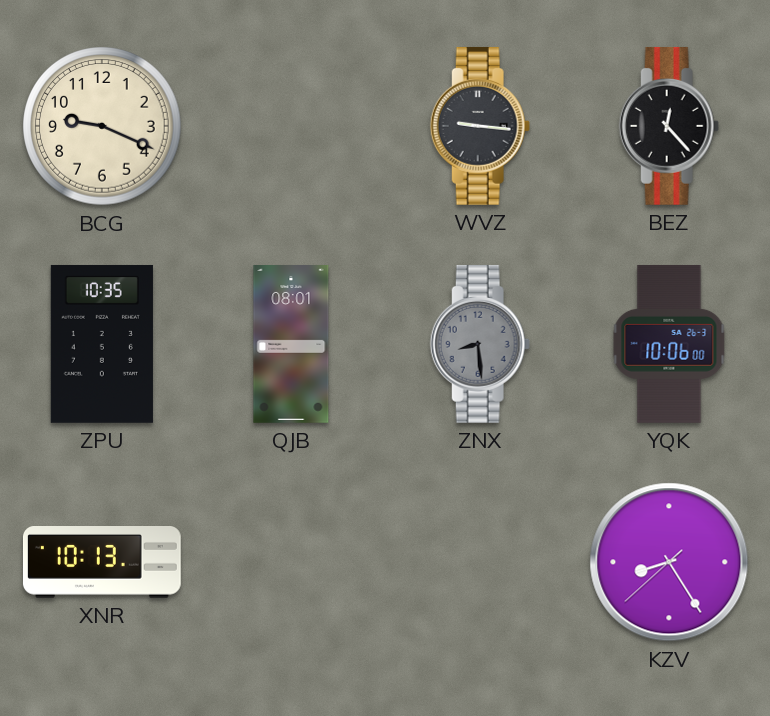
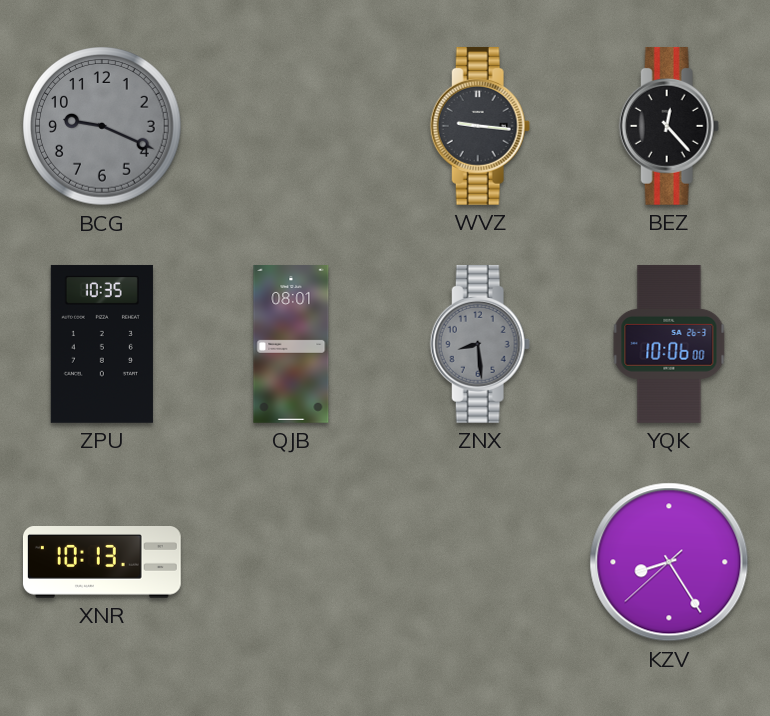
BCG dial: cream -> grey (102, 126)
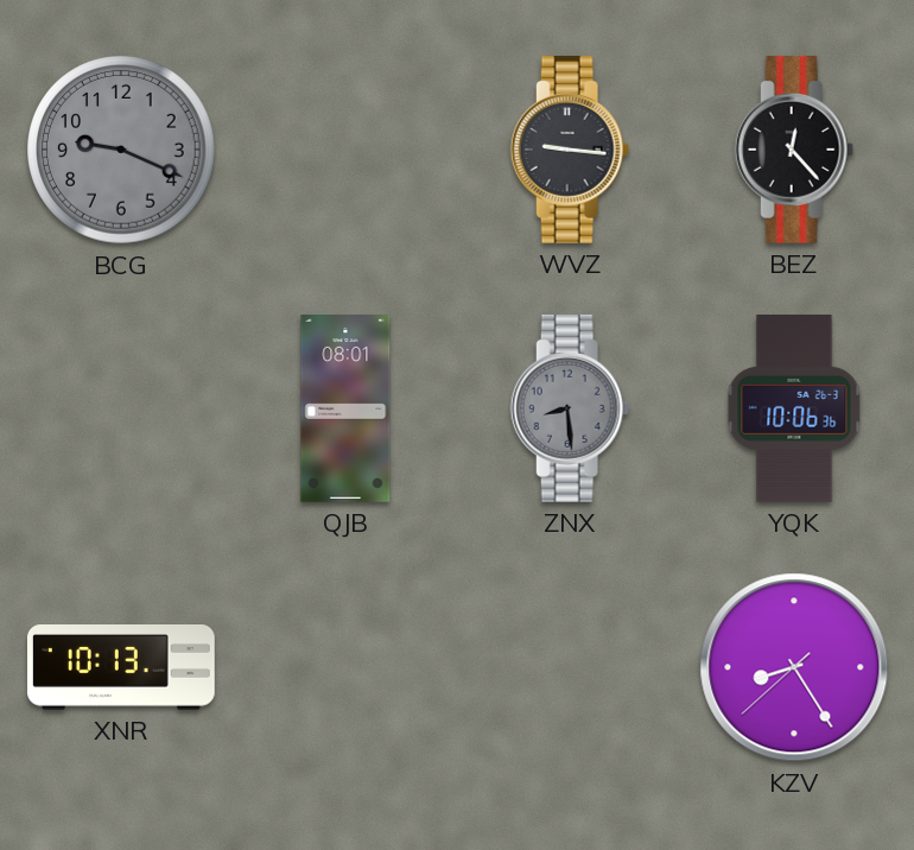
ZPU: 10:35 -> none (102, 344)
YQK: 10:06:00 -> 10:06:36 (794, 408)
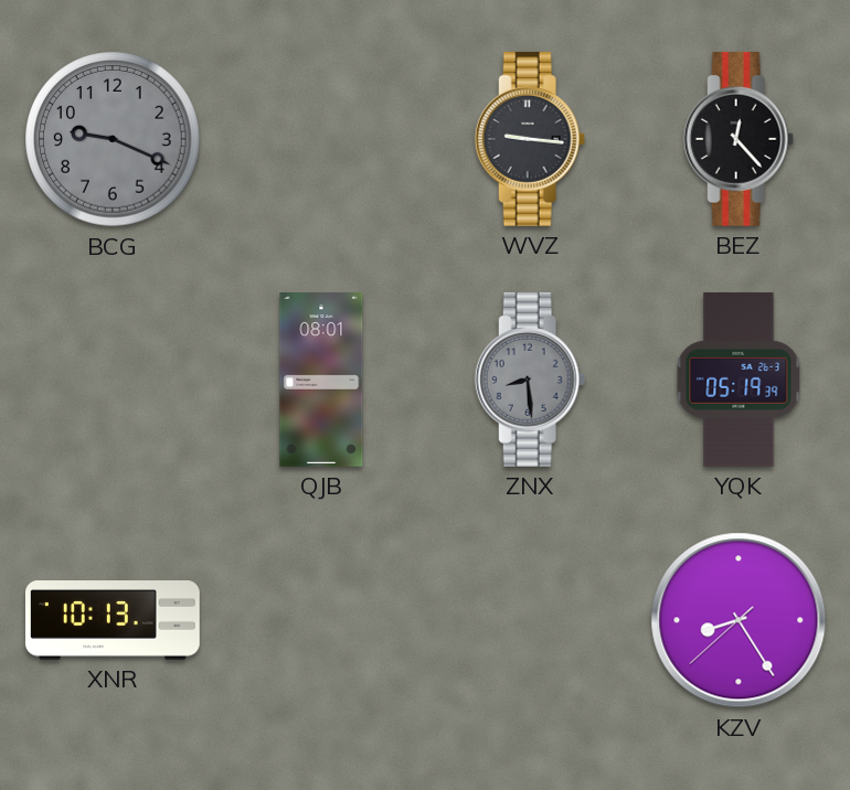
YQK: 10:06 -> 05:19 (739, 380)
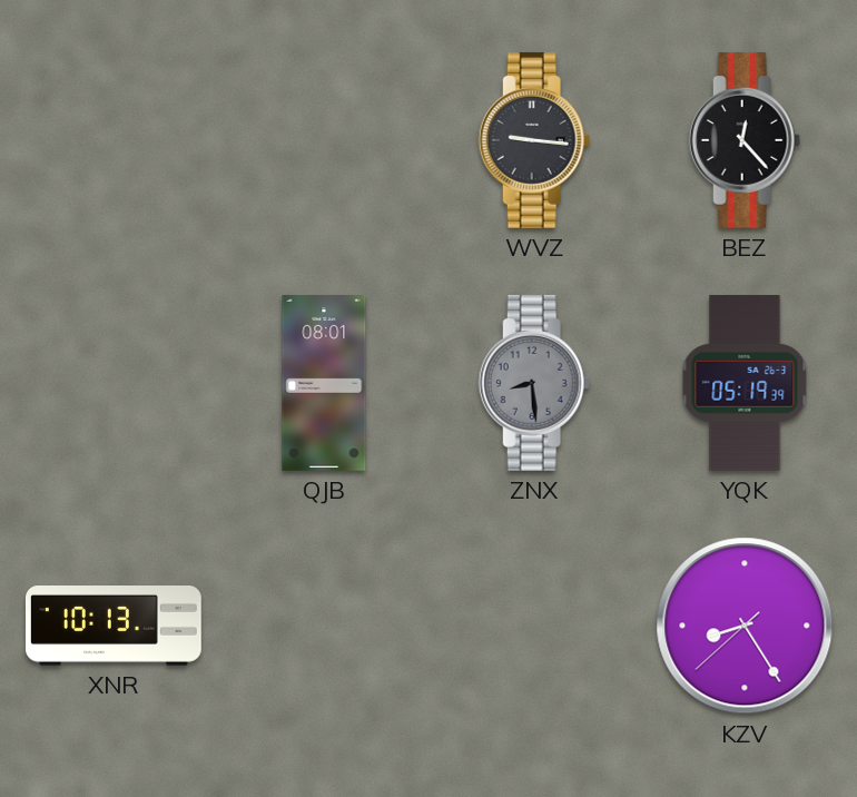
BCG: 9:19 -> none (113, 139)
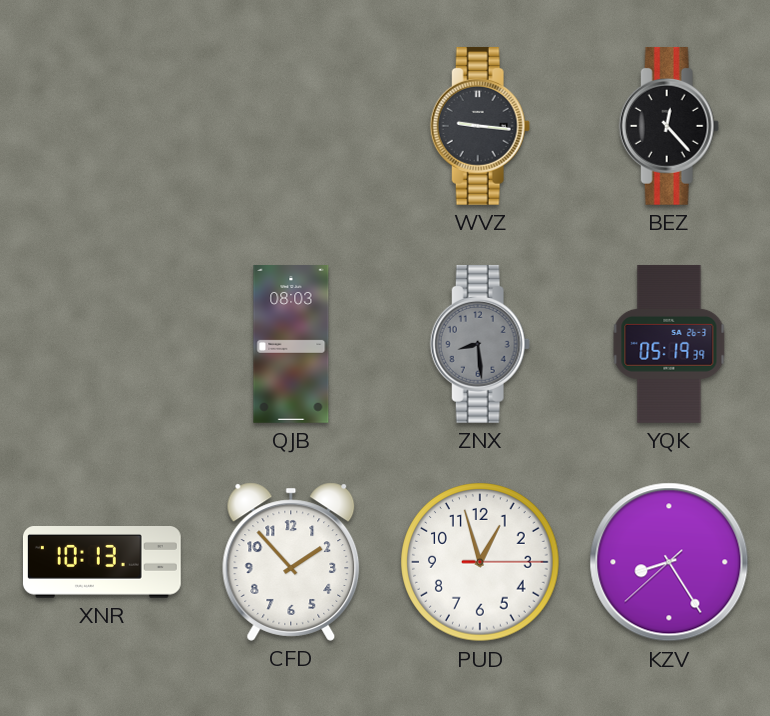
QJB: 08:01 -> 08:03 (291, 345)
CFD: none -> 1:53 (291, 562)
PUD: none -> 12:57 (480, 562)
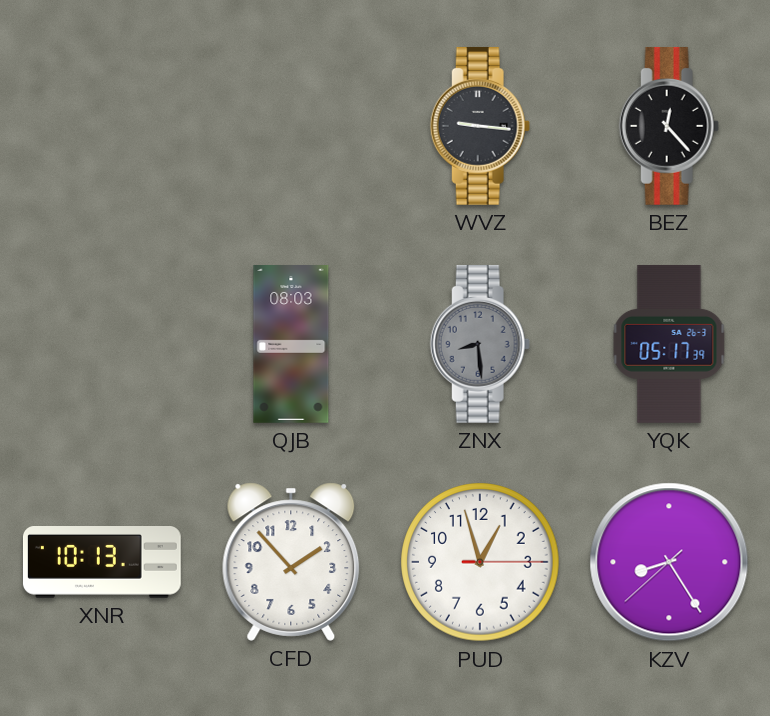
YQK: 05:19 -> 05:17 (669, 344)
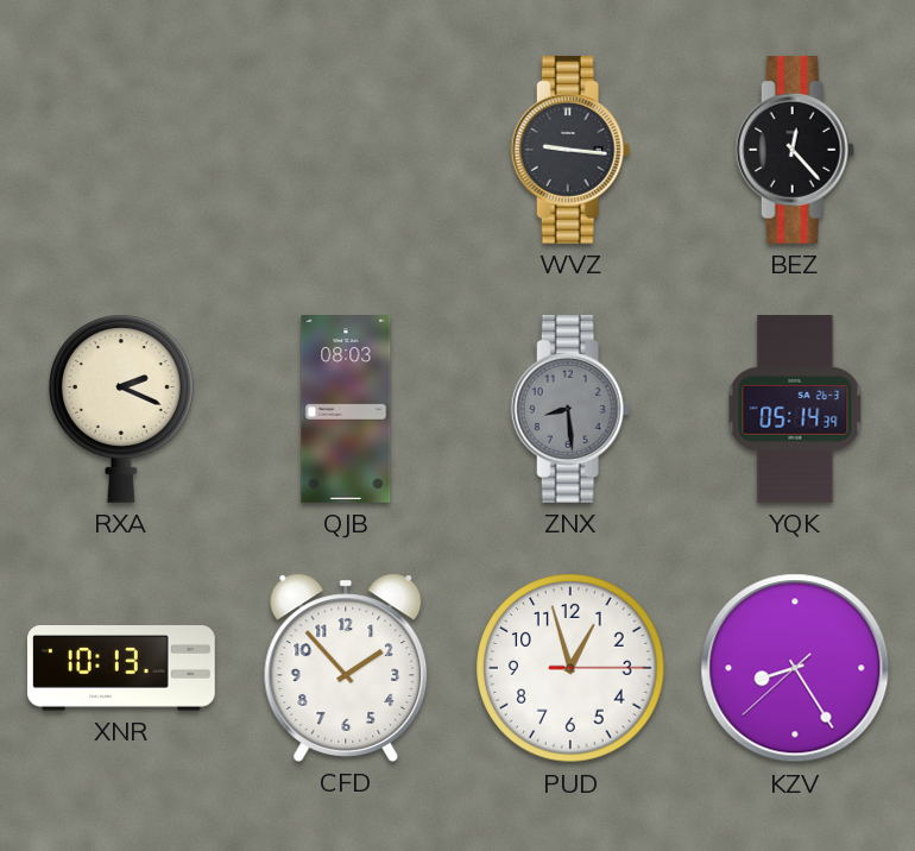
RXA: none -> 2:19 (122, 409)
YQK: 05:17 -> 05:14 (795, 409)
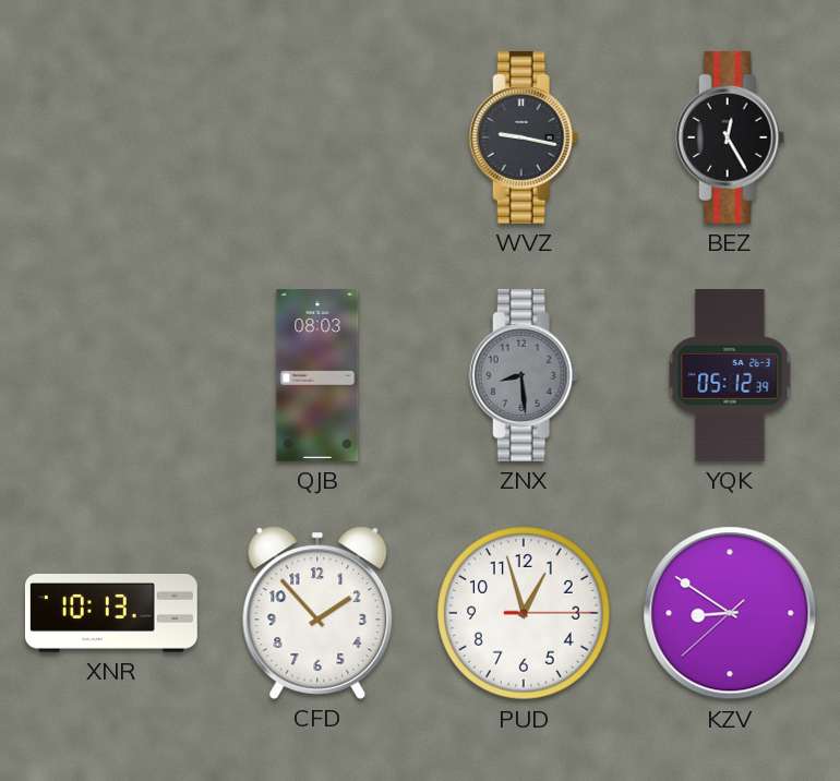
WVZ: 9:16 -> 9:17 (524, 137)
BEZ: 12:23 -> 12:25 (730, 137)
RXA: 2:19 -> none (122, 409)
YQK: 05:14 -> 05:12 (730, 375)
KZV: 8:24 -> 8:50 (730, 613)
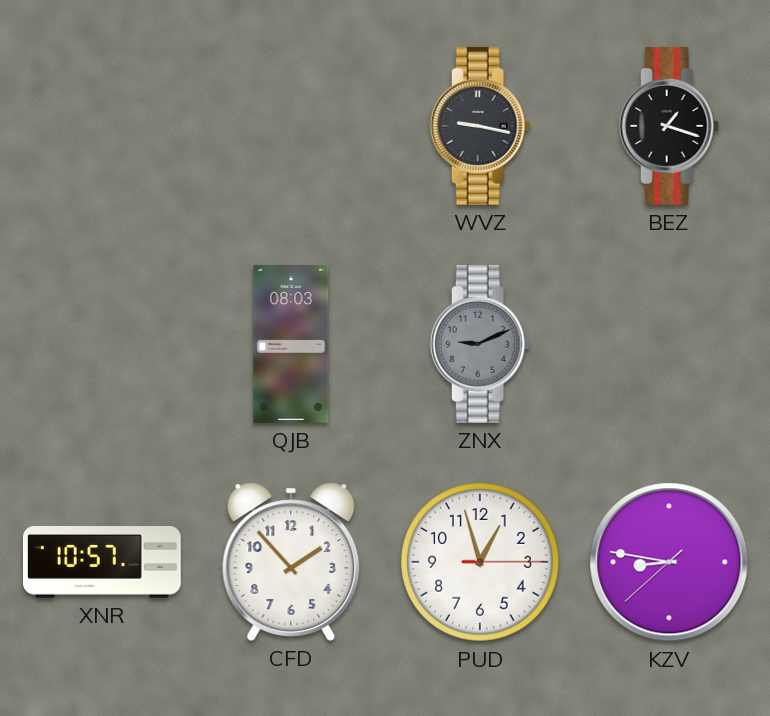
BEZ: 12:25 -> 1:18 (669, 126)
ZNX: 8:29 -> 9:11 (480, 344)
YQK: 05:12 -> none (730, 375)
XNR: 10:13 -> 10:57 (102, 563)
KZV: 8:50 -> 8:46 (669, 562)
